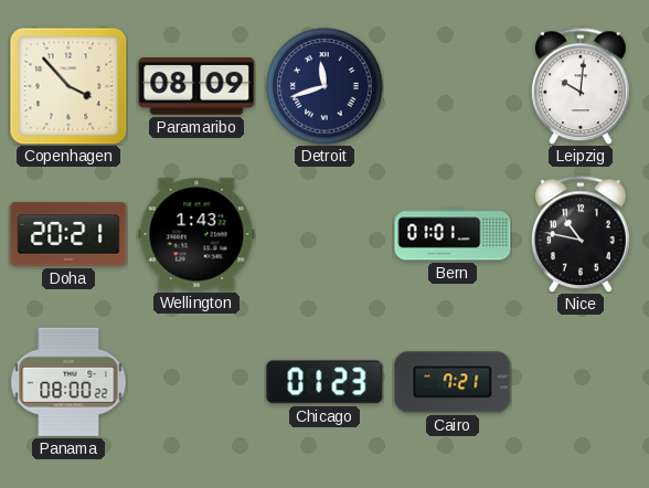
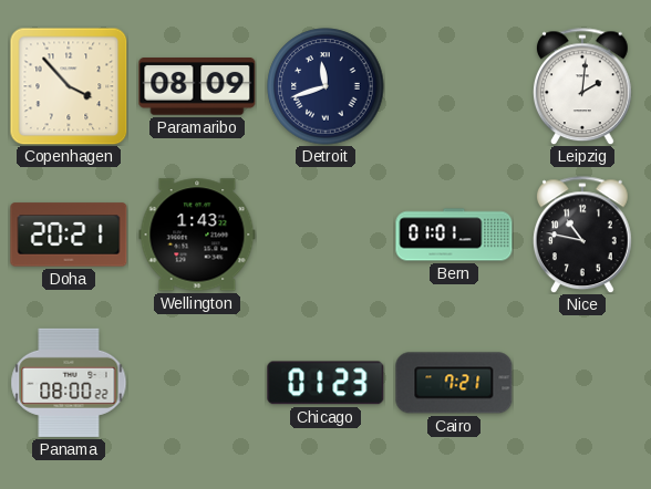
Leipzig: 10:01 -> 2:01 (582, 86)
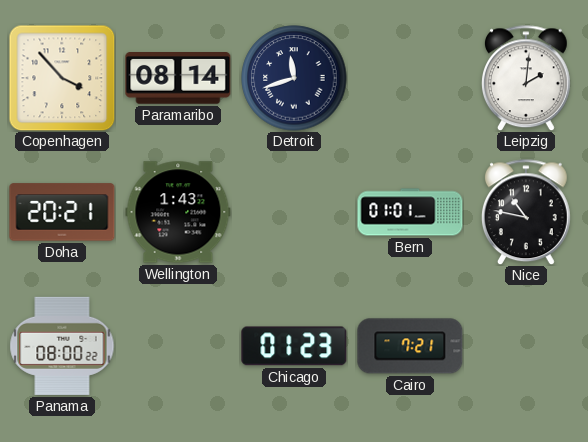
Paramaribo: 08:09 -> 08:14 (178, 78)
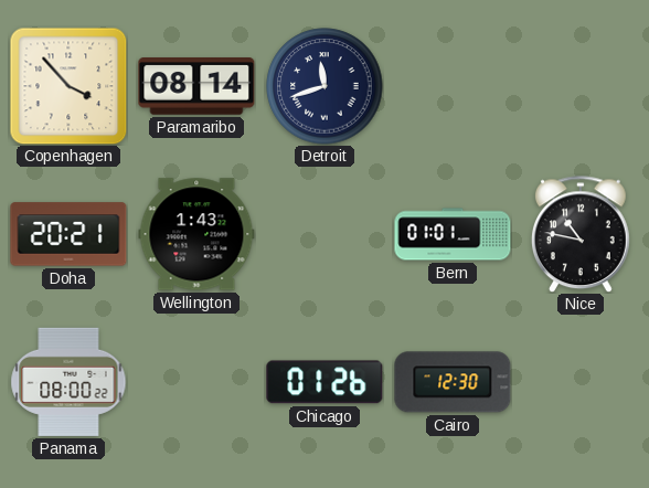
Leipzig: 2:01 -> none (526, 78)
Chicago: 01:23 -> 01:26 (324, 382)
Cairo: 7:21 -> 12:30 (453, 382)
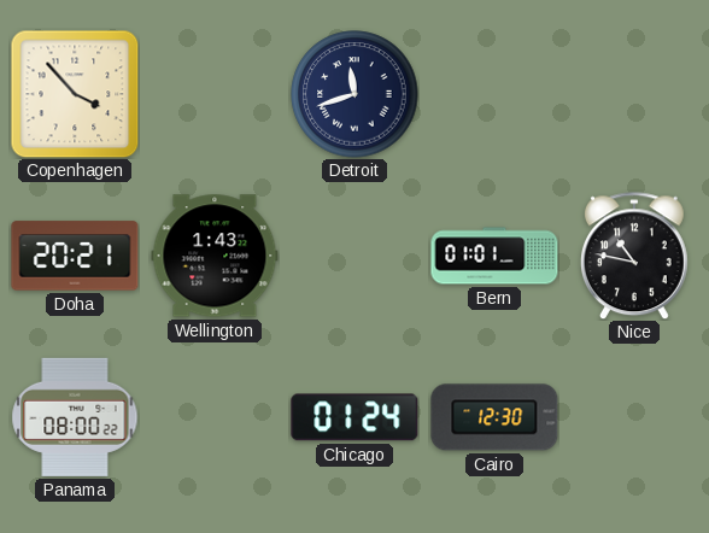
Paramaribo: 08:14 -> none (196, 86)
Chicago: 01:26 -> 01:24 (354, 417)
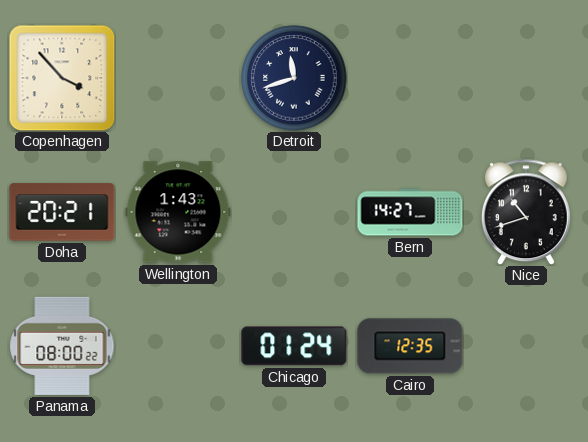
Bern: 01:01 -> 14:27 (410, 212)
Nice: 10:47 -> 10:42 (526, 212)
Cairo: 12:30 -> 12:35 (410, 346)
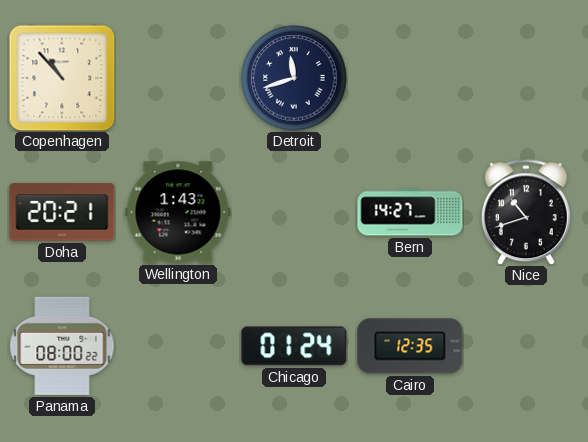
Copenhagen: 3:53 -> 10:53 (62, 78)
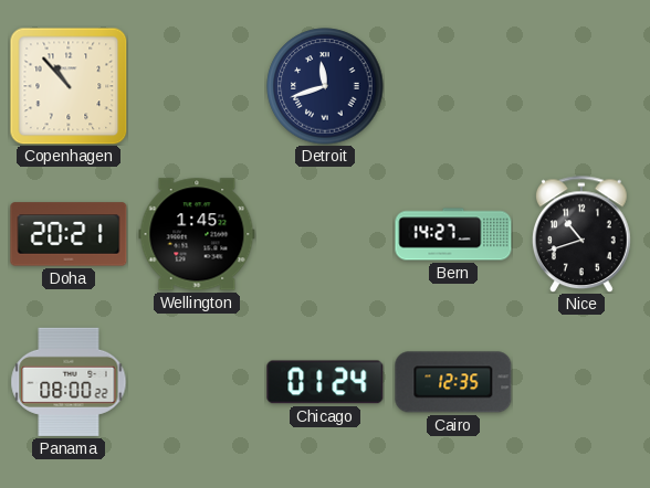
Wellington: 1:43 -> 1:45 (197, 234)
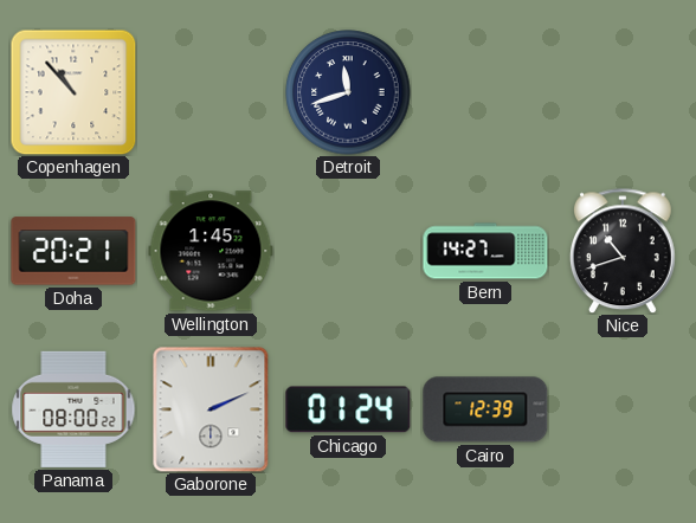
Gaborone: none -> 2:11 (211, 409)
Cairo: 12:35 -> 12:39 (485, 409)
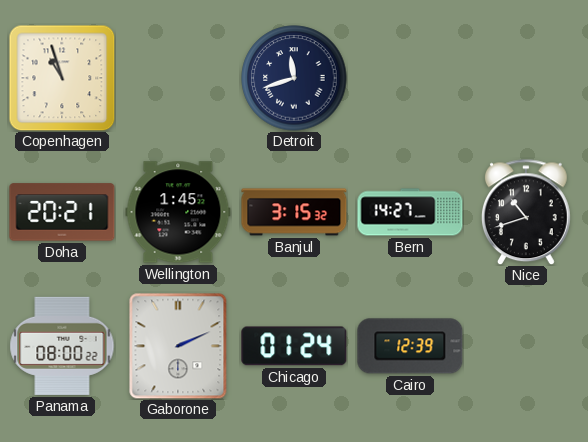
Copenhagen: 10:53 -> 10:57 (62, 78)
Banjul: none -> 3:15 (294, 212)
